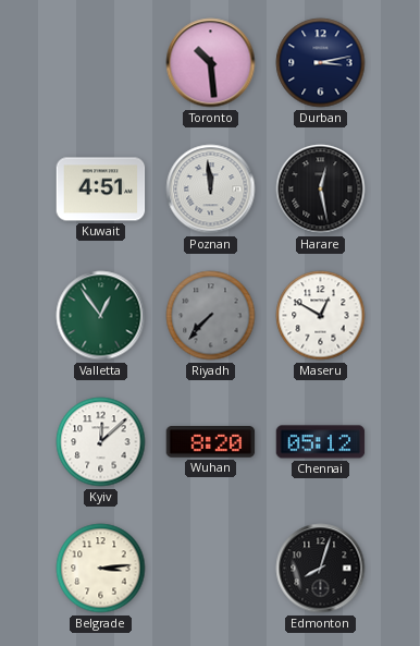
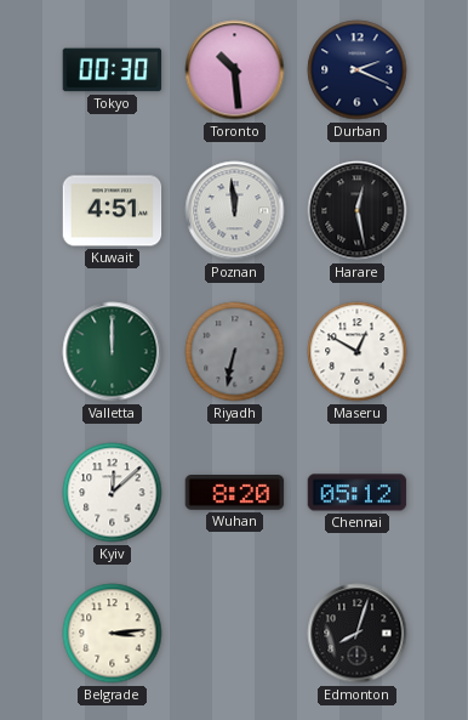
Tokyo: none -> 00:30 (113, 70)
Durban: 3:13 -> 2:19 (358, 70)
Valletta: 12:54 -> 12:00 (113, 352)
Riyadh: 7:37 -> 6:32 (235, 352)
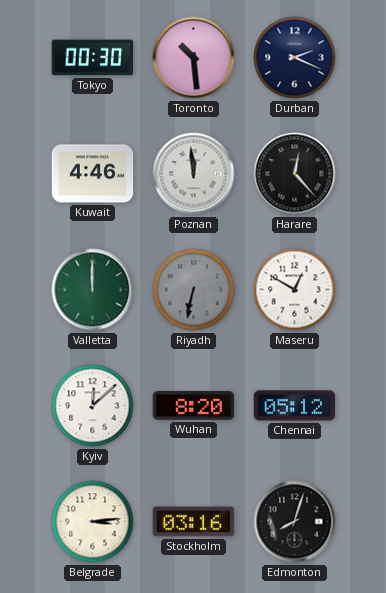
Kuwait: 4:51 -> 4:46 (93, 174)
Harare: 12:28 -> 12:23 (295, 174)
Stockholm: none -> 03:16 (194, 522)
